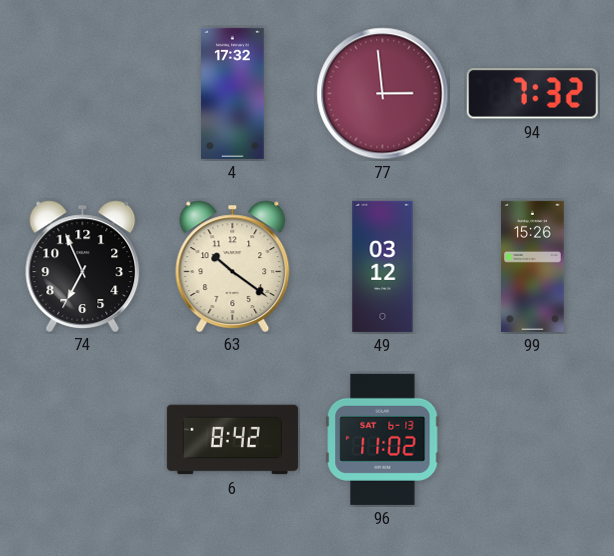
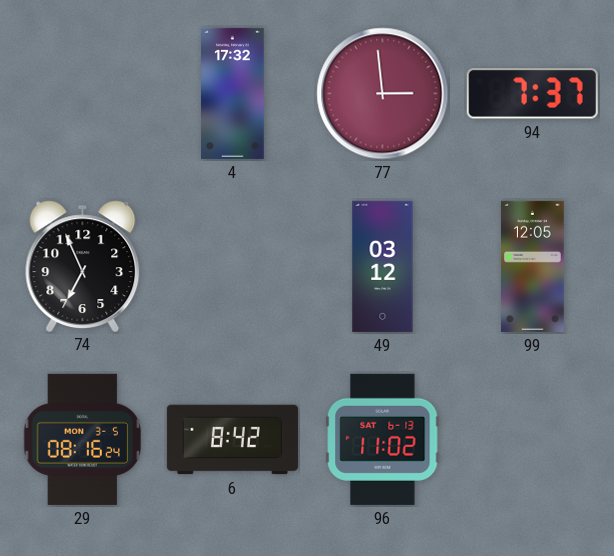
94: 7:32 -> 7:37 (532, 94)
63: 10:21 -> none (233, 266)
99: 15:26 -> 12:05 (533, 266)
29: none -> 08:16 (83, 439)
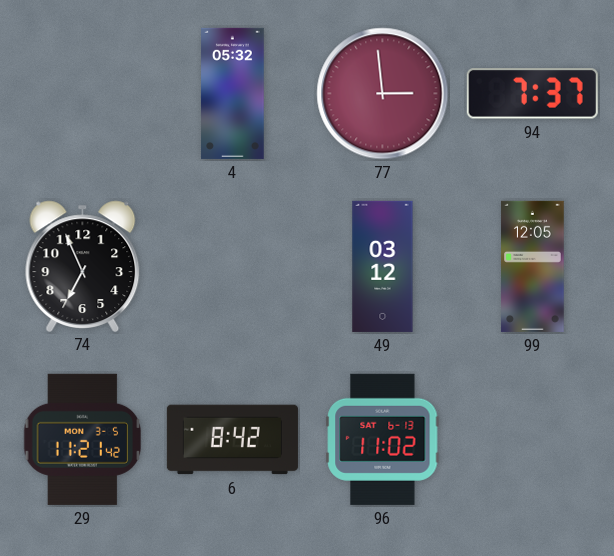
4: 17:32 -> 05:32 (233, 93)
29: 08:16 -> 11:21 (83, 439)
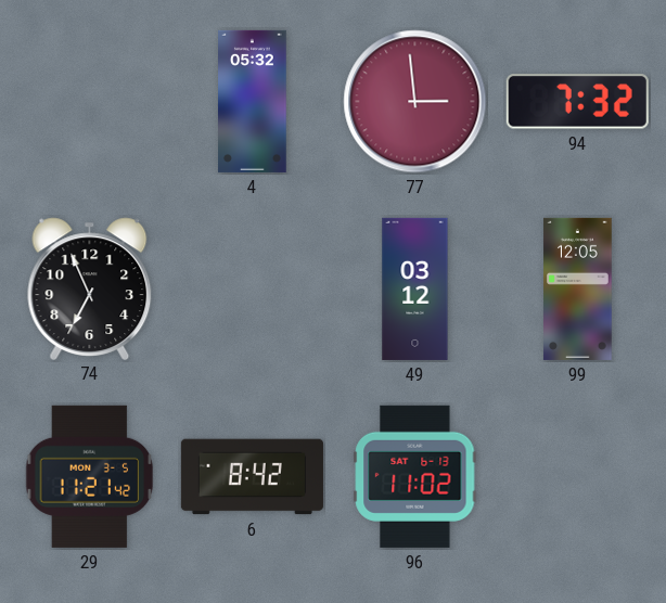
94: 7:37 -> 7:32 (577, 102)
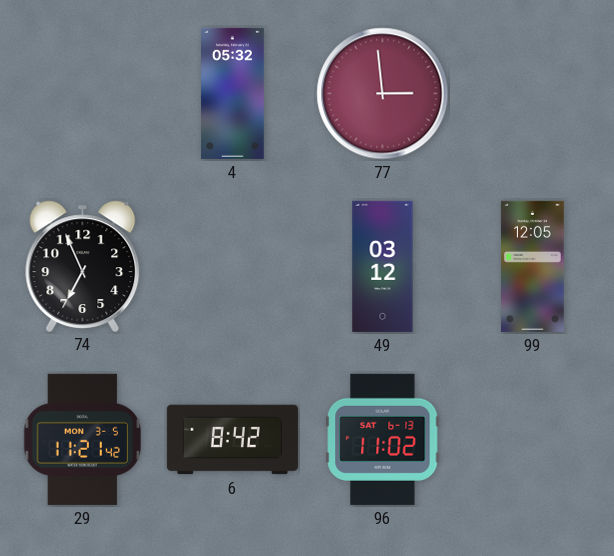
94: 7:32 -> none (577, 102)
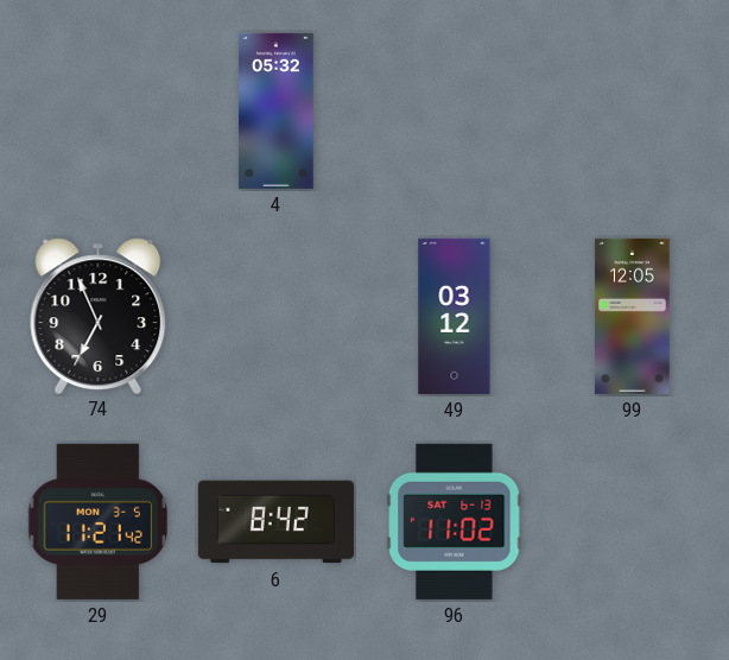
77: 2:59 -> none (383, 94)
